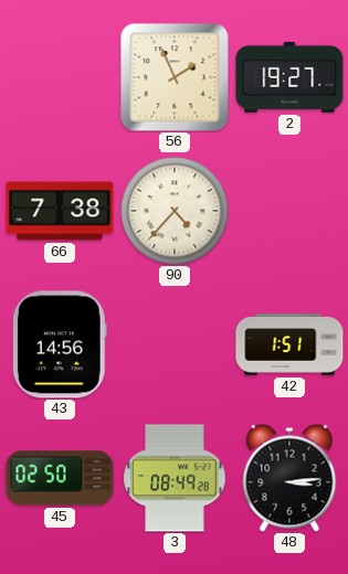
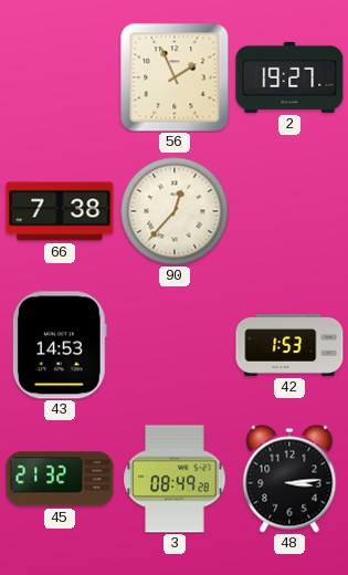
90: 4:37 -> 12:37 (175, 211)
43: 14:56 -> 14:53 (60, 345)
42: 1:51 -> 1:53 (289, 346)
45: 02:50 -> 21:32 (60, 479)
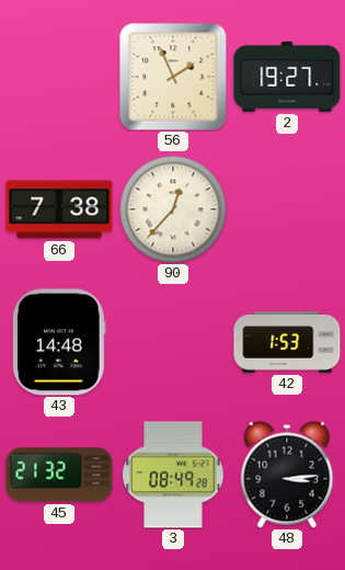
43: 14:53 -> 14:48 (59, 342)
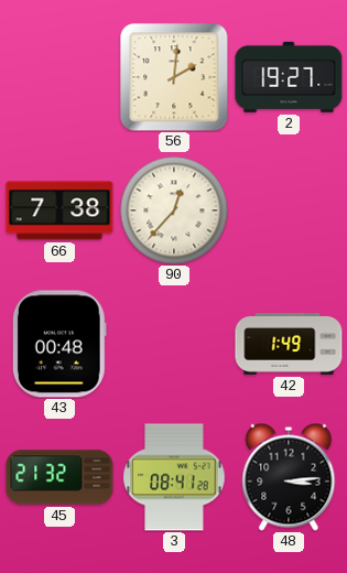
56: 1:56 -> 2:01 (174, 77)
43: 14:48 -> 00:48 (59, 344)
42: 1:53 -> 1:49 (289, 345)
3: 08:49 -> 08:41 (174, 477)
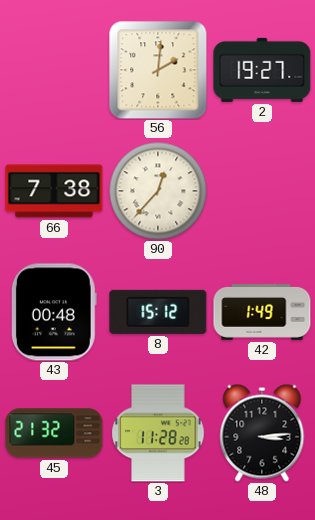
8: none -> 15:12 (158, 312)
3: 08:41 -> 11:28 (158, 433)
